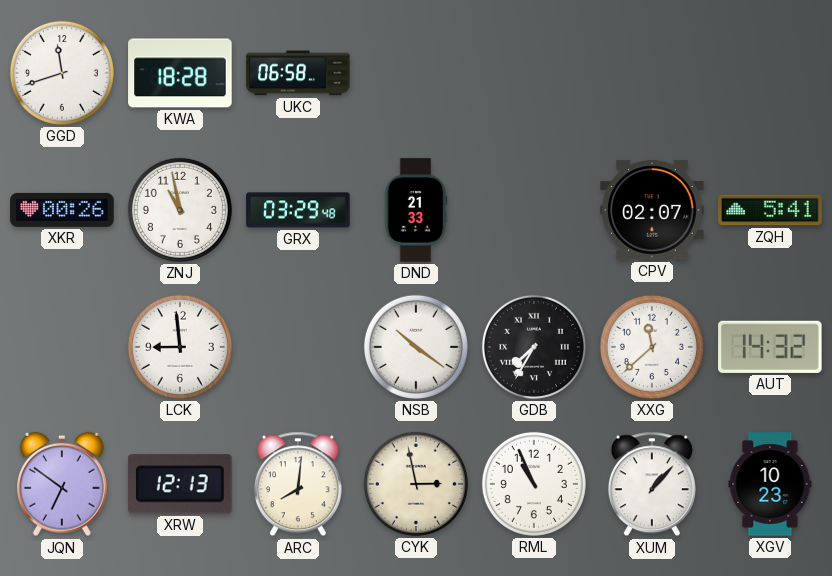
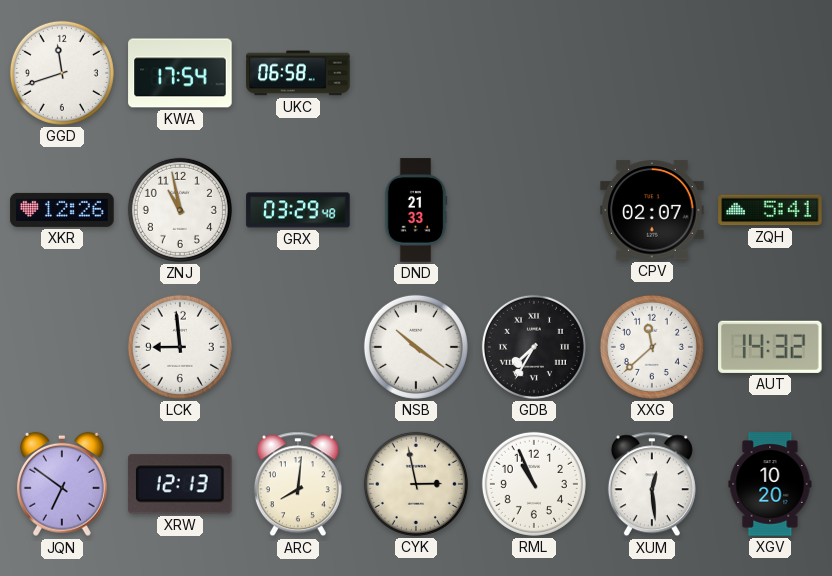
KWA: 18:28 -> 17:54 (180, 73)
XKR: 00:26 -> 12:26 (62, 210)
XUM: 1:07 -> 12:29 (652, 484)
XGV: 10:23 -> 10:20 (770, 484)
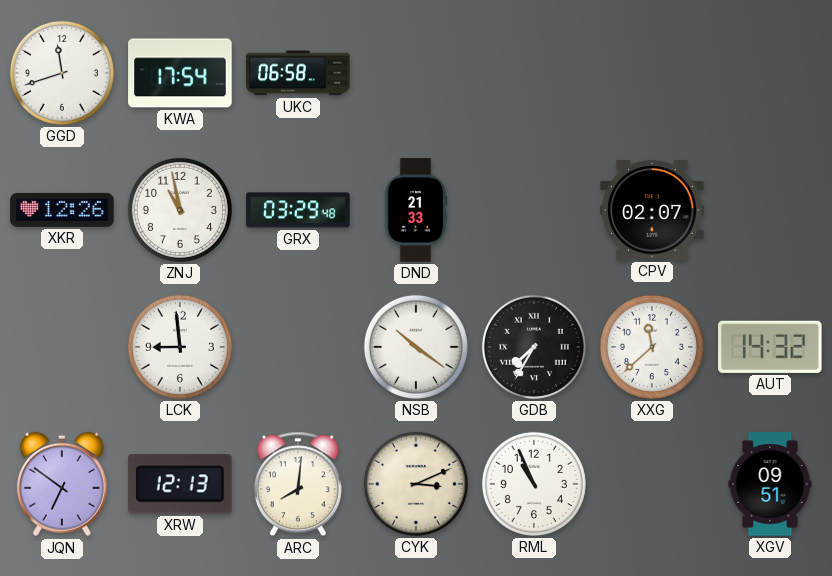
ZQH: 5:41 -> none (770, 210)
CYK: 2:58 -> 3:11 (416, 484)
XUM: 12:29 -> none (652, 484)
XGV: 10:20 -> 09:51 (770, 484)
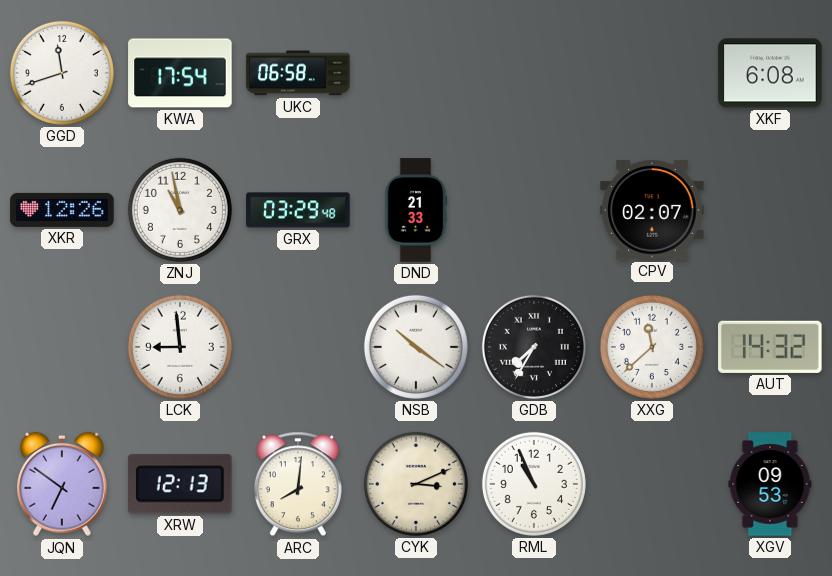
XKF: none -> 6:08 (770, 73)
XGV: 09:51 -> 09:53 (770, 484)
